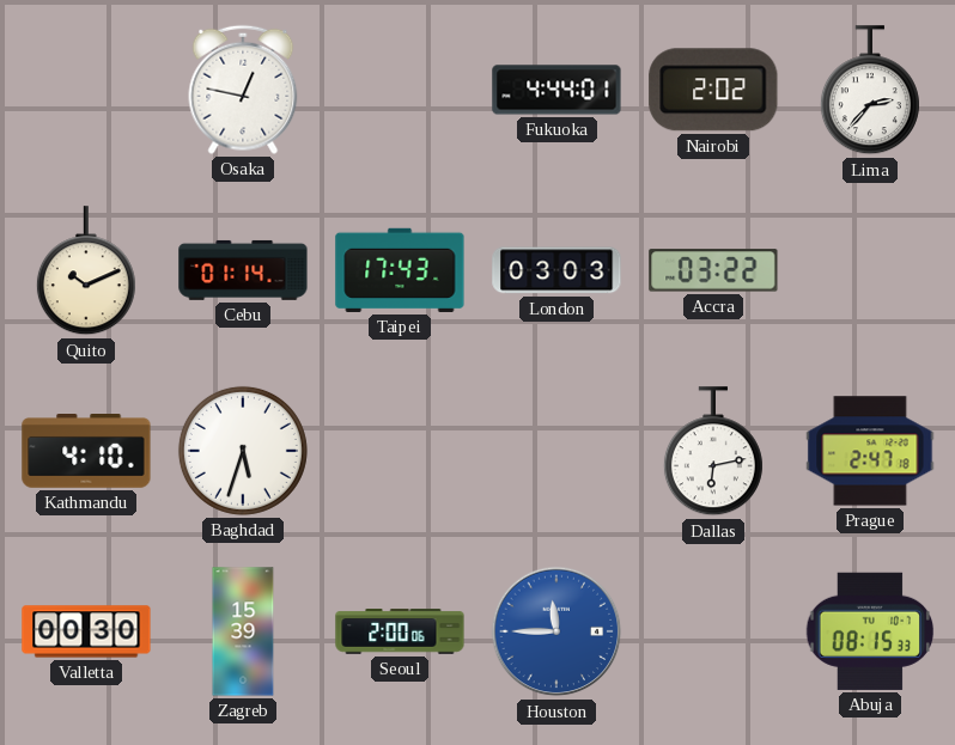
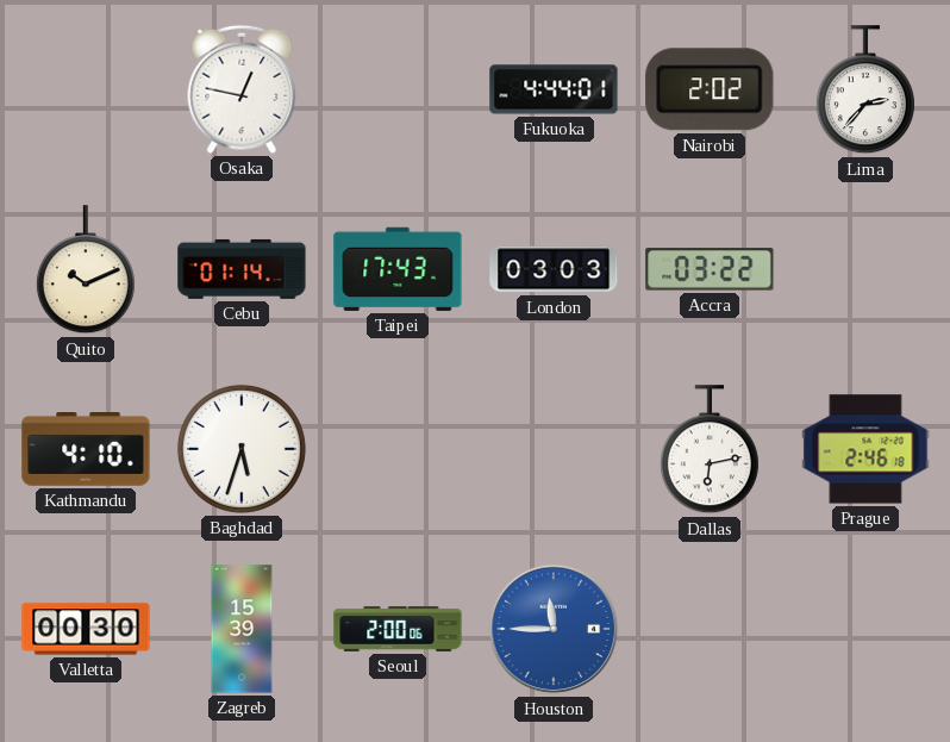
Prague: 2:47 -> 2:46 (865, 449)
Abuja: 08:15 -> none (870, 631)
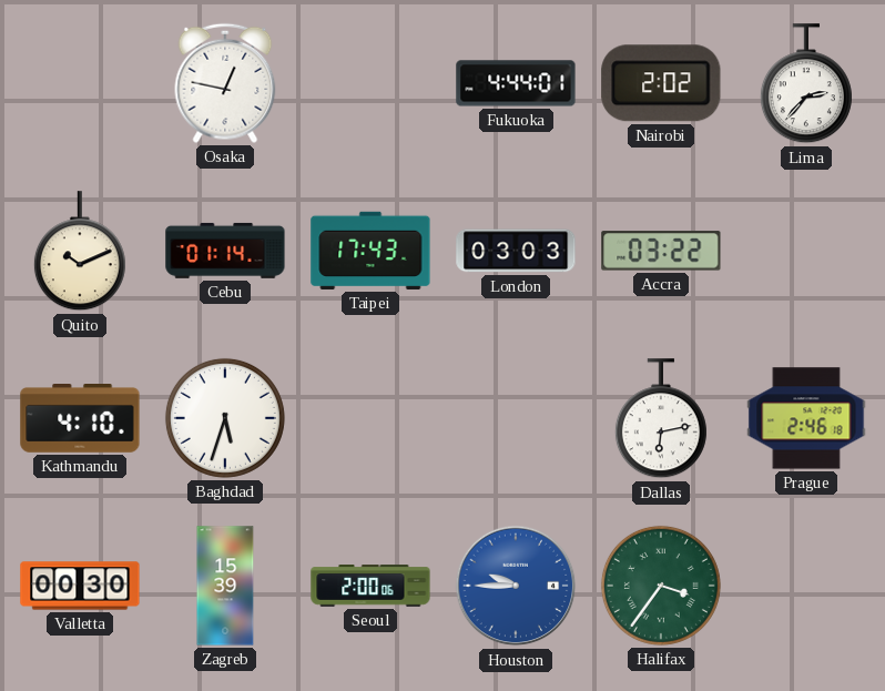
Houston: 11:45 -> 9:45 (516, 586)
Halifax: none -> 3:36 (661, 586)
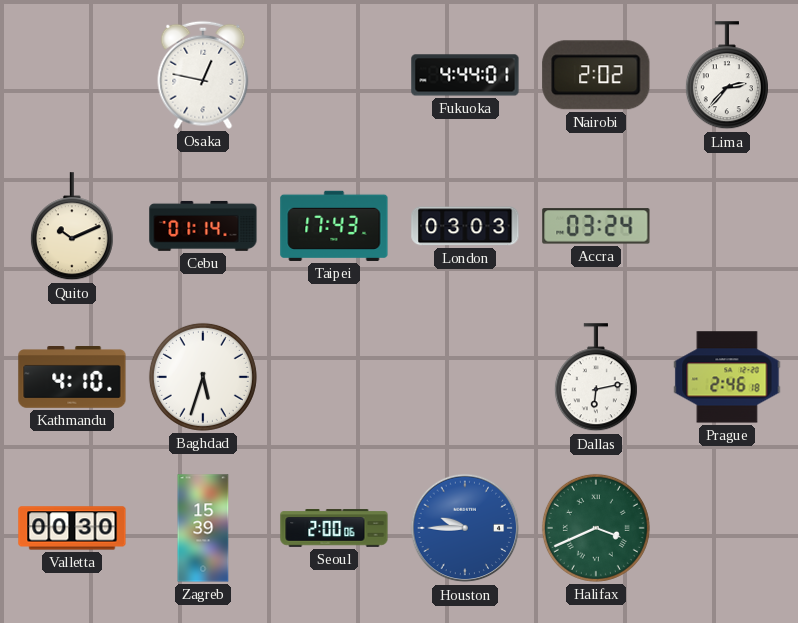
Accra: 03:22 -> 03:24 (596, 226)
Halifax: 3:36 -> 3:41 (596, 528)
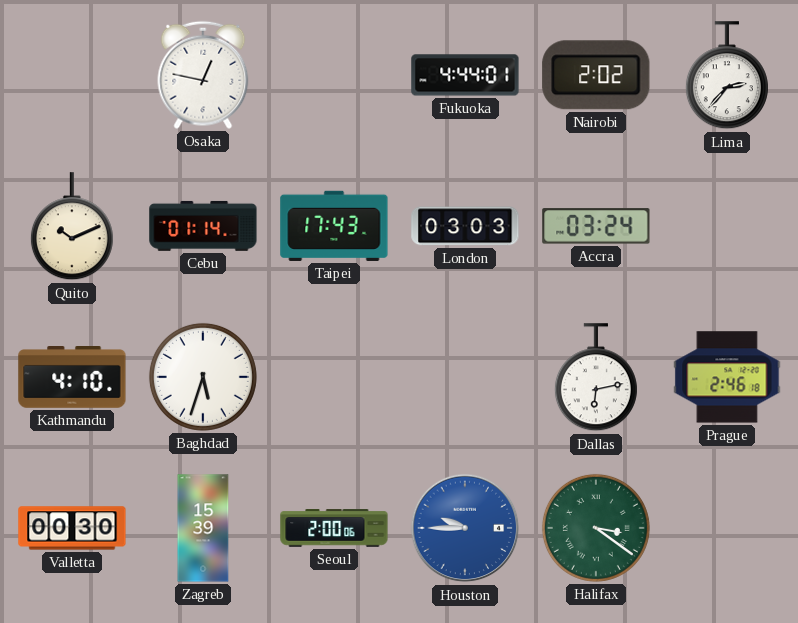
Halifax: 3:41 -> 3:21 (596, 528)
